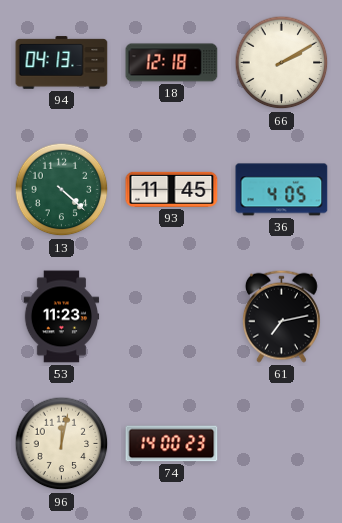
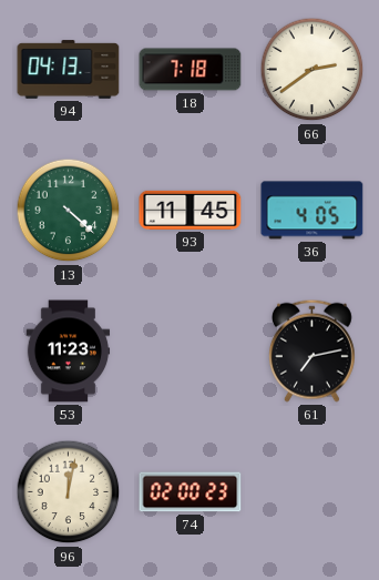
18: 12:18 -> 7:18 (191, 70)
66: 2:10 -> 2:39 (313, 70)
74: 14:00 -> 02:00 (191, 492)
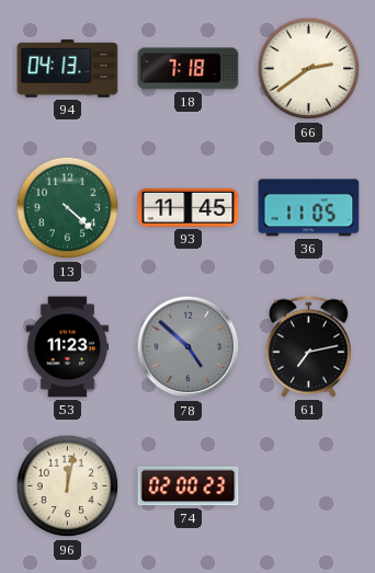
36: 4:05 -> 11:05 (309, 208)
78: none -> 4:52 (189, 347)
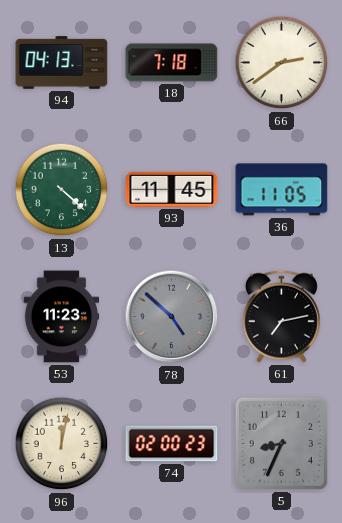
5: none -> 8:34 (281, 443)
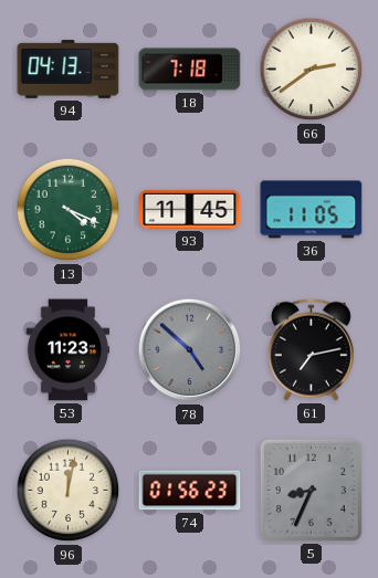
13: 4:22 -> 4:19 (69, 210)
74: 02:00 -> 01:56 (190, 491)
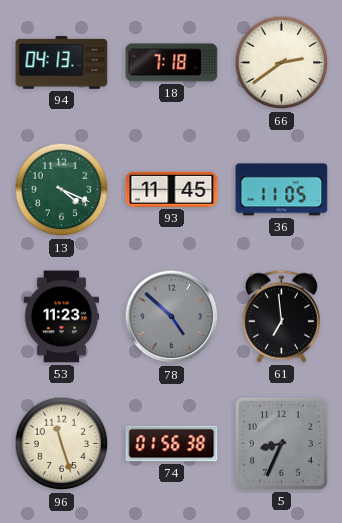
61: 7:13 -> 6:59 (281, 316)
96: 12:02 -> 11:27 (62, 444)
74: 01:56:23 -> 01:56:38 (172, 444)
